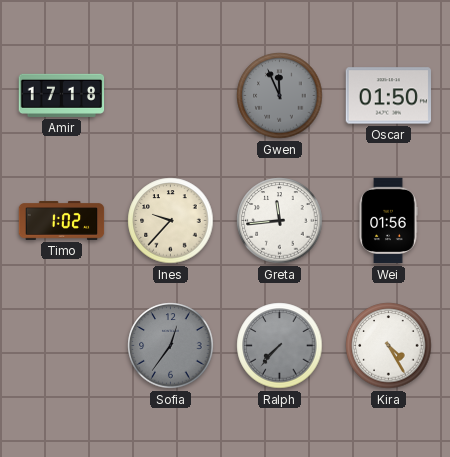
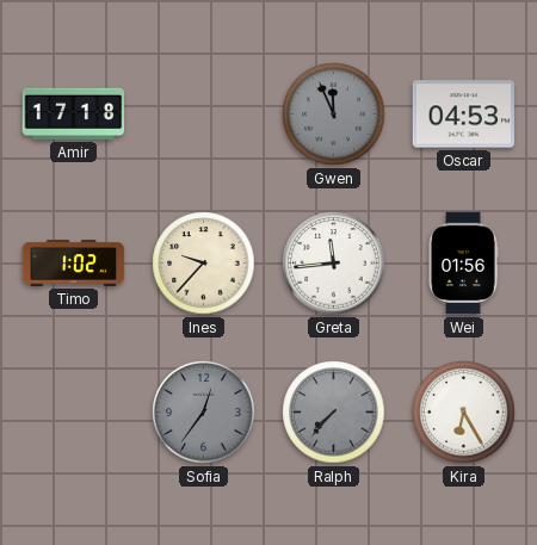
Oscar: 01:50 -> 04:53 (464, 114)
Kira: 4:25 -> 6:25 (464, 413)
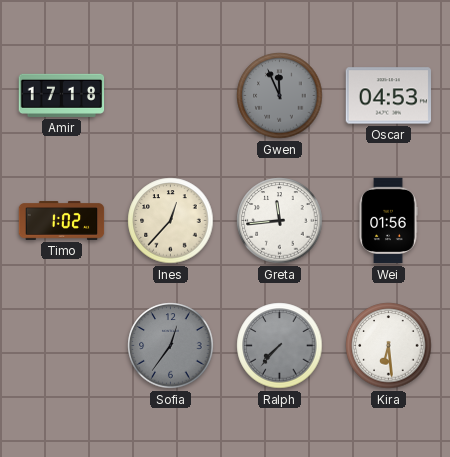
Ines: 9:37 -> 12:37 (171, 221)
Kira: 6:25 -> 6:29 (389, 346)
